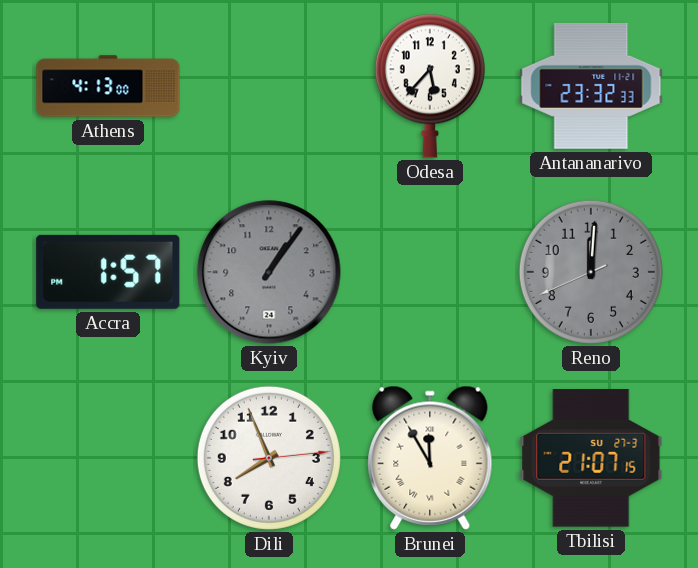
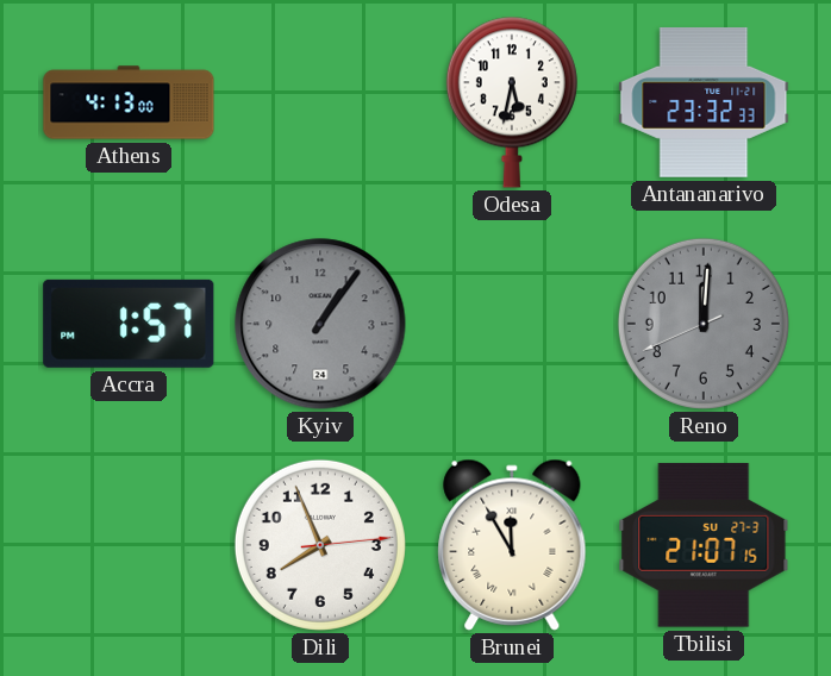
Odesa: 5:37 -> 5:32 (512, 102)
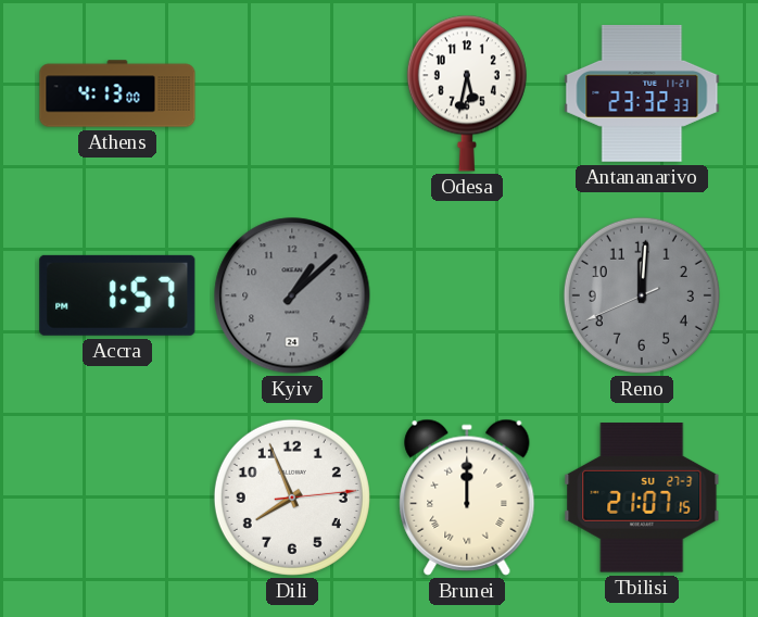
Kyiv: 1:06 -> 1:08 (292, 295)
Brunei: 11:55 -> 12:00 (467, 498)
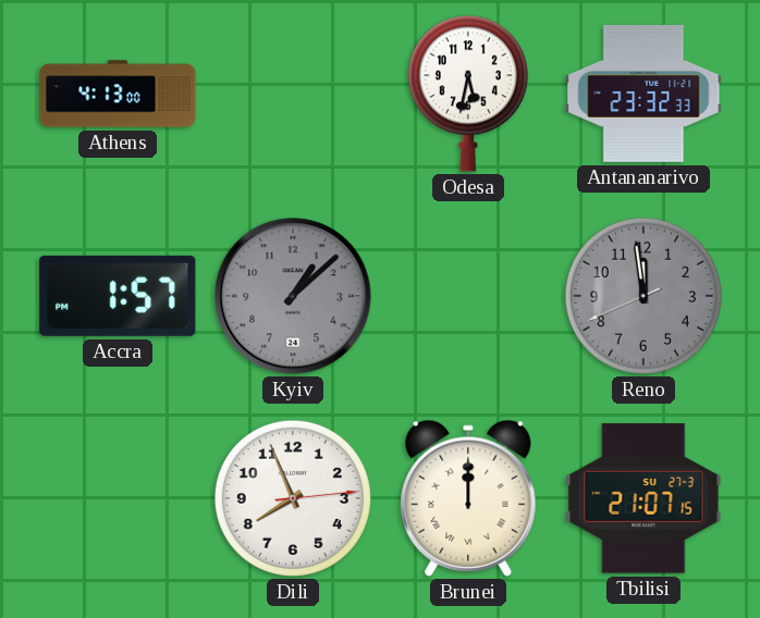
Reno: 12:00 -> 11:58 (643, 296)
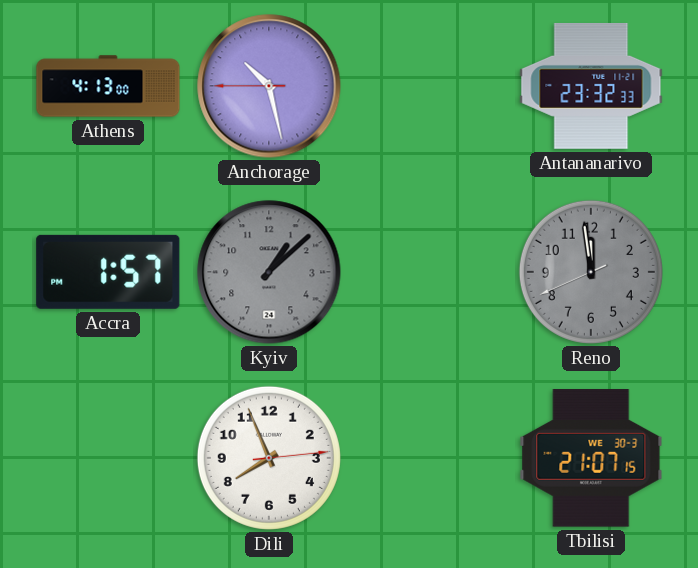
Anchorage: none -> 10:27 (269, 86)
Odesa: 5:32 -> none (468, 94)
Brunei: 12:00 -> none (468, 498)
Tbilisi date: SU 27-3 -> WE 30-3 (591, 458)
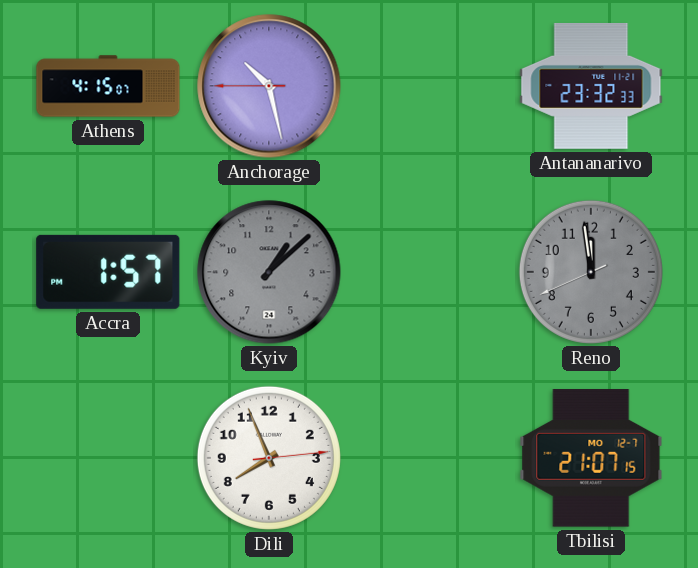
Athens: 4:13 -> 4:15 (108, 86)
Tbilisi date: WE 30-3 -> MO 12-7 (591, 458)
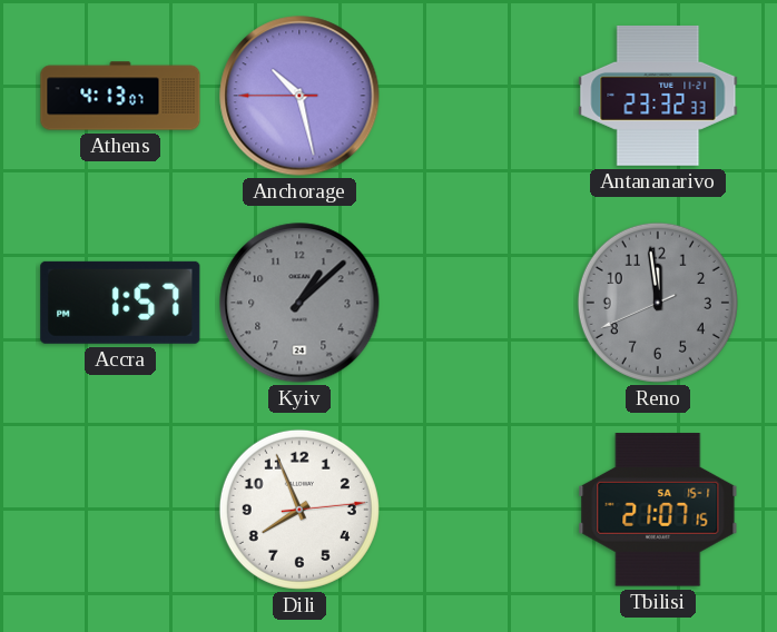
Athens: 4:15 -> 4:13 (120, 96)
Tbilisi date: MO 12-7 -> SA 15-1 (658, 510)
